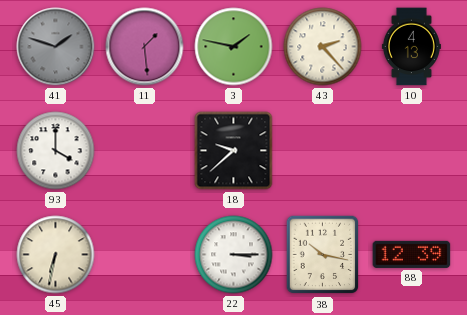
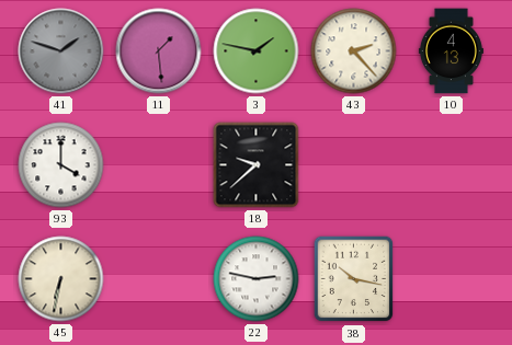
22: 3:15 -> 2:47 (257, 279)
88: 12:39 -> none (412, 254)
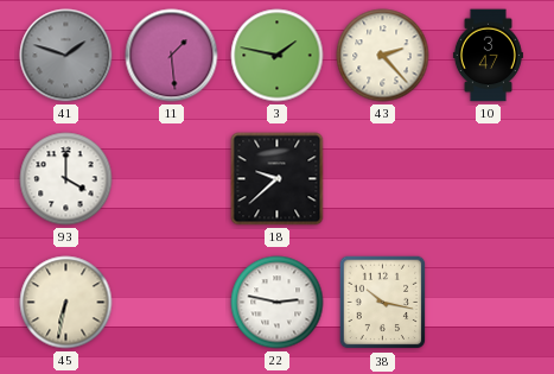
10: 4:13 -> 3:47 (488, 56)
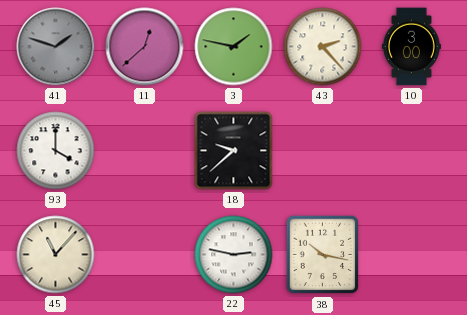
11: 1:29 -> 12:38 (145, 47)
10: 3:47 -> 3:00 (411, 47)
45: 6:32 -> 11:07 (56, 255)
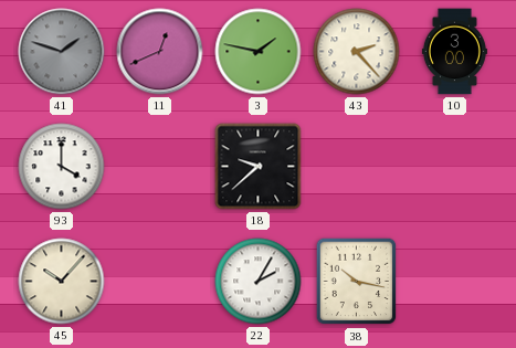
11: 12:38 -> 12:41 (160, 52)
45: 11:07 -> 10:07 (62, 282)
22: 2:47 -> 2:05 (259, 282)
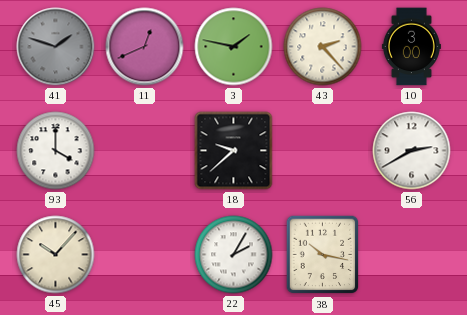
56: none -> 2:40 (412, 151)
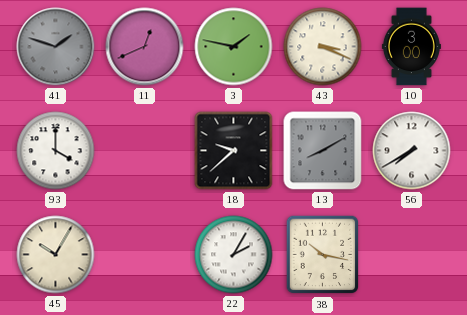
43: 2:23 -> 3:19 (323, 47)
13: none -> 8:10 (323, 151)
56: 2:40 -> 7:40 (412, 151)
45: 10:07 -> 10:05 (56, 255)
